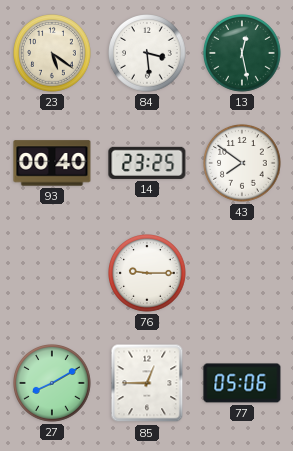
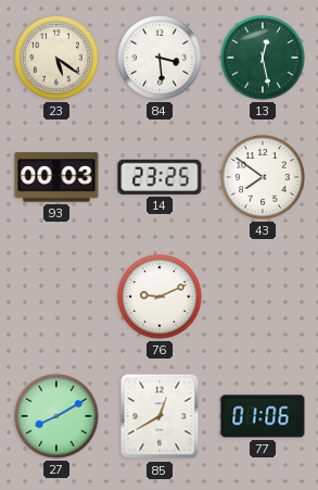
93: 00:40 -> 00:03 (56, 177)
76: 9:15 -> 9:11 (161, 298)
85: 12:45 -> 12:40 (160, 416)
77: 05:06 -> 01:06 (263, 416)
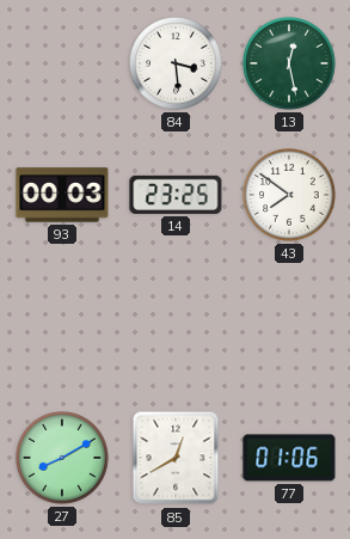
23: 5:21 -> none (58, 59)
76: 9:11 -> none (161, 298)
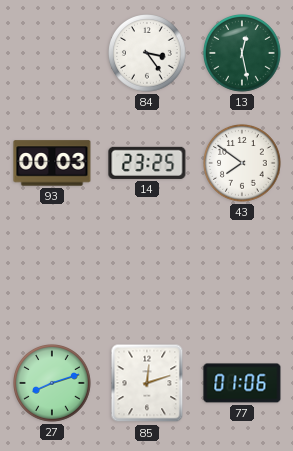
84: 3:29 -> 3:24 (148, 54)
27: 8:10 -> 8:12 (53, 384)
85: 12:40 -> 12:12 (147, 383)
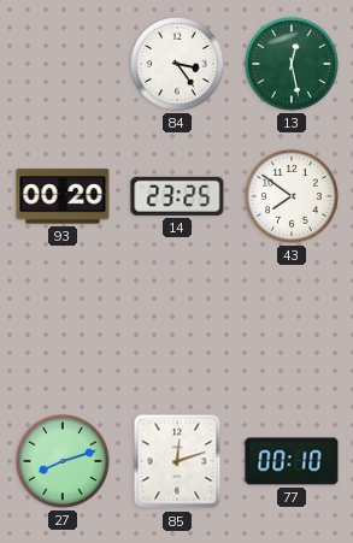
93: 00:03 -> 00:20 (63, 196)
77: 01:06 -> 00:10 (292, 461)
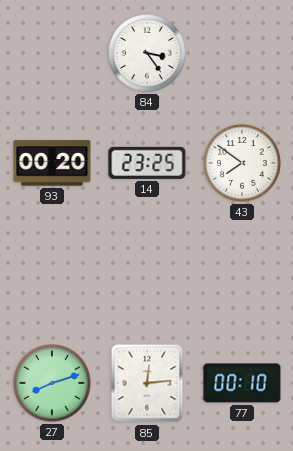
13: 12:28 -> none (293, 65)
85: 12:12 -> 12:14 (147, 383)
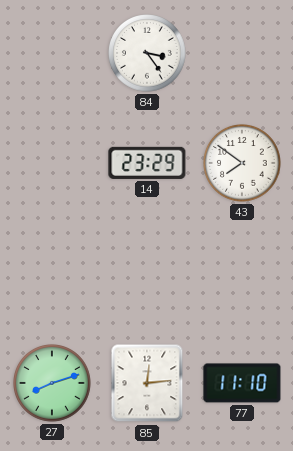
93: 00:20 -> none (52, 163)
14: 23:25 -> 23:29 (147, 163)
77: 00:10 -> 11:10 (242, 383)
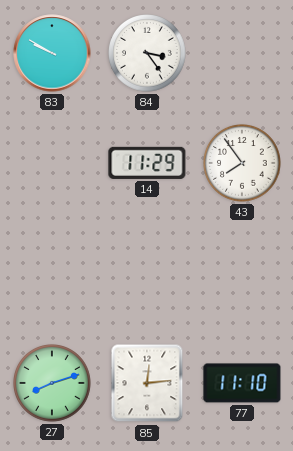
83: none -> 9:50 (52, 53)
14: 23:29 -> 11:29 (147, 163)
43: 7:51 -> 7:54 (243, 164)
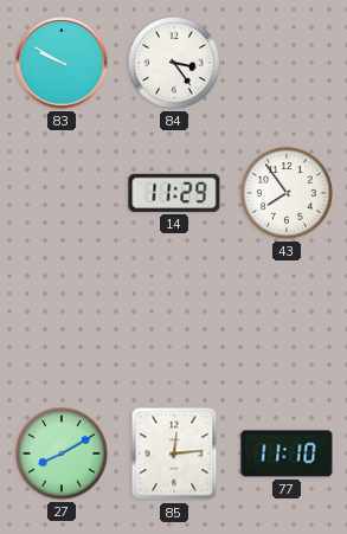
27: 8:12 -> 8:10 (63, 455)
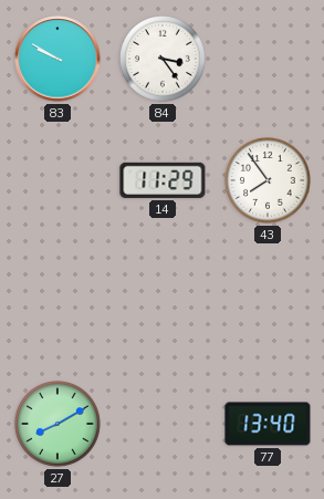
85: 12:14 -> none (174, 453)
77: 11:10 -> 13:40 (268, 424)
